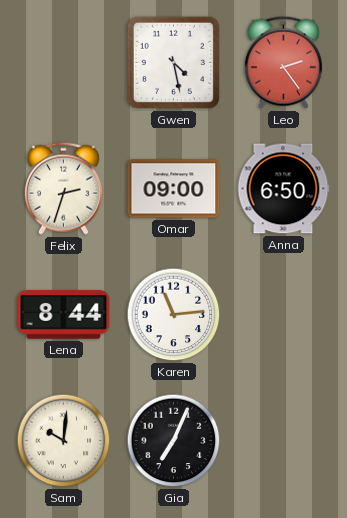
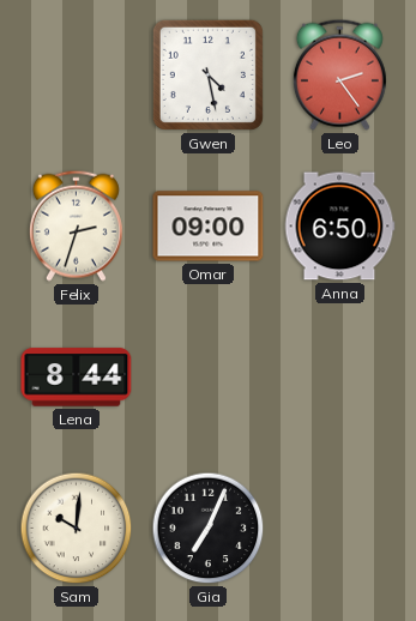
Karen: 11:14 -> none (174, 315)
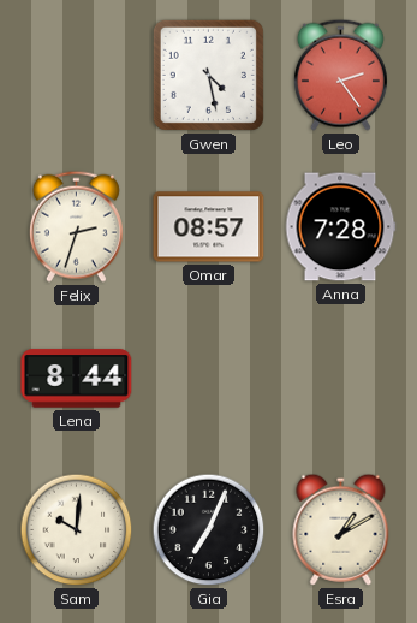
Omar: 09:00 -> 08:57 (209, 227)
Anna: 6:50 -> 7:28 (340, 227)
Esra: none -> 1:10 (341, 529)
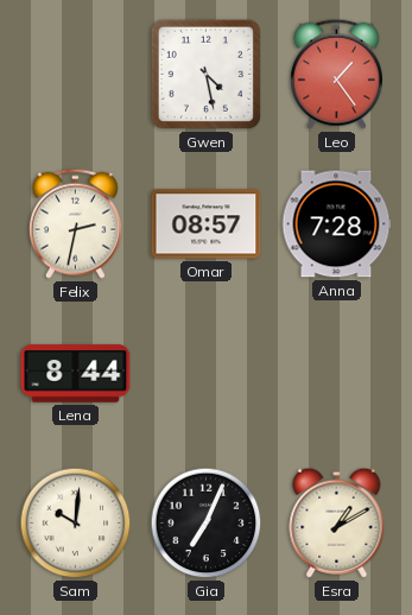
Leo: 2:24 -> 1:24 (336, 74)
Felix: 2:33 -> 2:32 (75, 223)
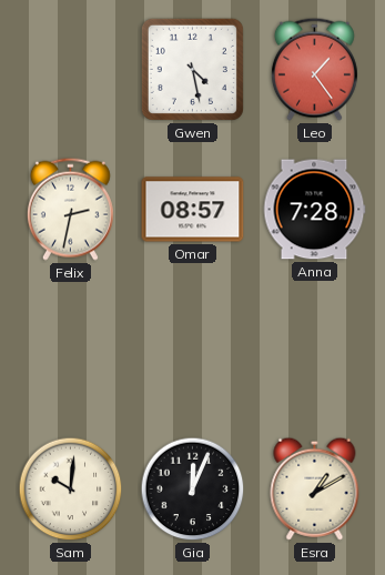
Lena: 8:44 -> none (76, 374)
Gia: 7:04 -> 12:04 (193, 490)
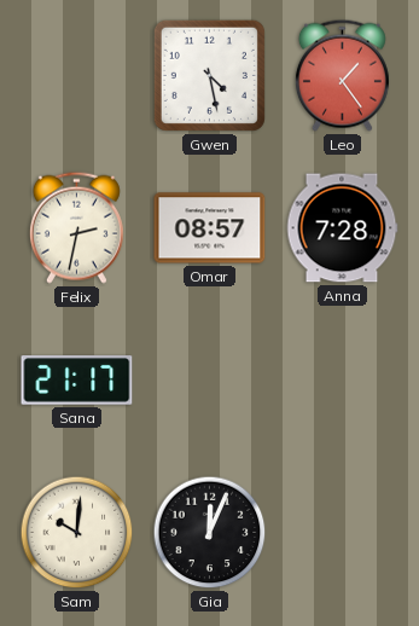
Sana: none -> 21:17 (77, 381)
Esra: 1:10 -> none (315, 488)
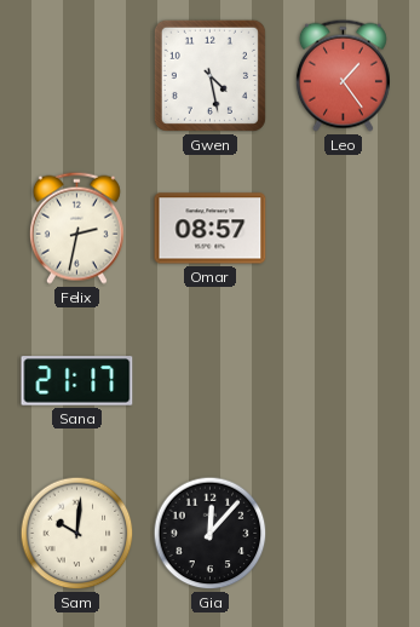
Anna: 7:28 -> none (342, 228)
Gia: 12:04 -> 12:07 (211, 534)
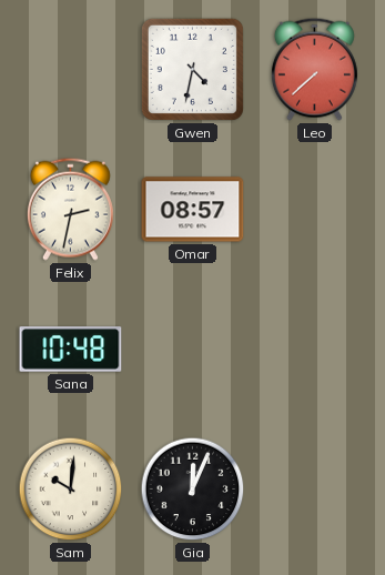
Gwen: 4:28 -> 4:32 (192, 69)
Leo: 1:24 -> 7:38 (314, 69)
Sana: 21:17 -> 10:48 (71, 350)
Gia: 12:07 -> 12:04 (193, 490)
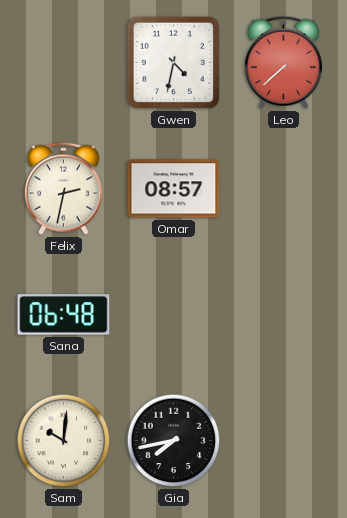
Sana: 10:48 -> 06:48 (64, 315)
Gia: 12:04 -> 7:43 (174, 441)
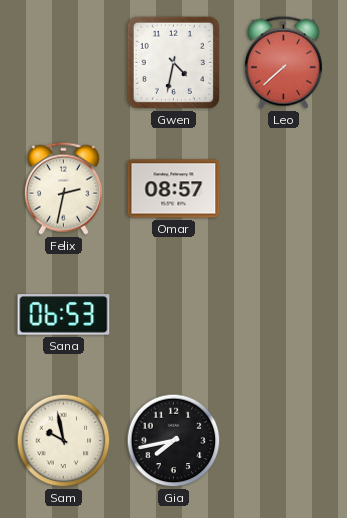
Sana: 06:48 -> 06:53 (64, 315)
Sam: 10:01 -> 9:58 (64, 441)
